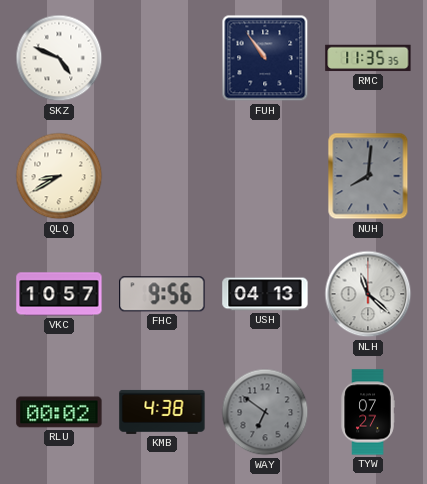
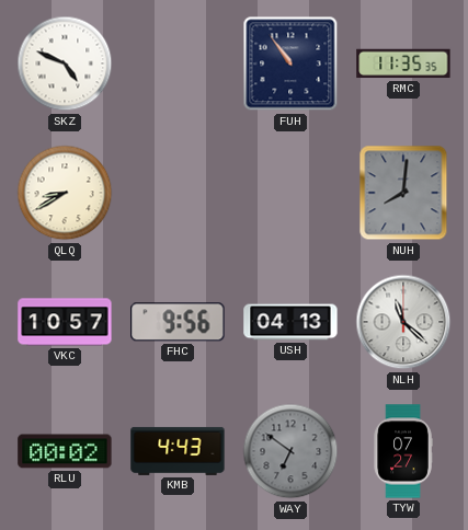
KMB: 4:38 -> 4:43 (178, 451)
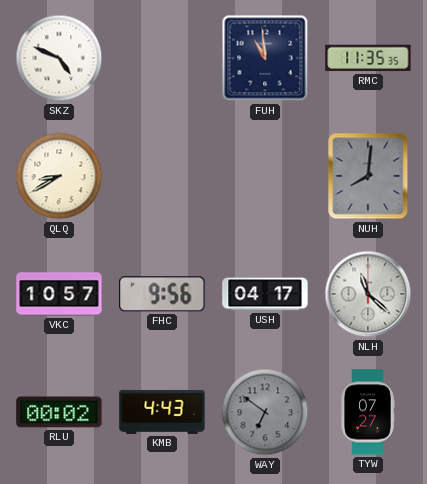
FUH: 10:54 -> 10:59 (265, 58)
USH: 04:13 -> 04:17 (265, 294)
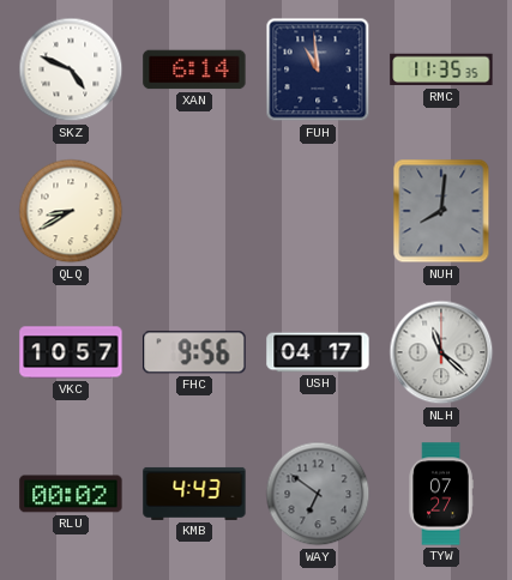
XAN: none -> 6:14 (194, 70)
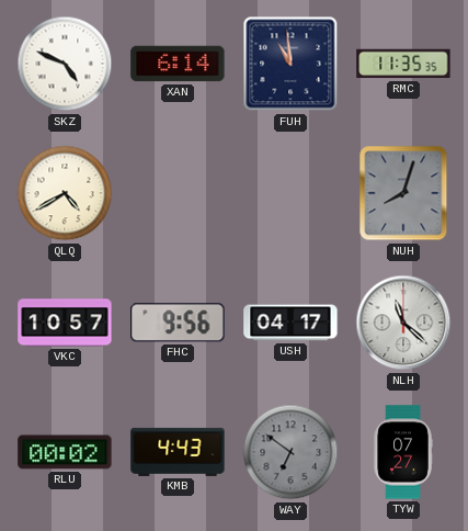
QLQ: 8:40 -> 4:40 (65, 193)
NUH: 8:01 -> 8:03 (403, 193)
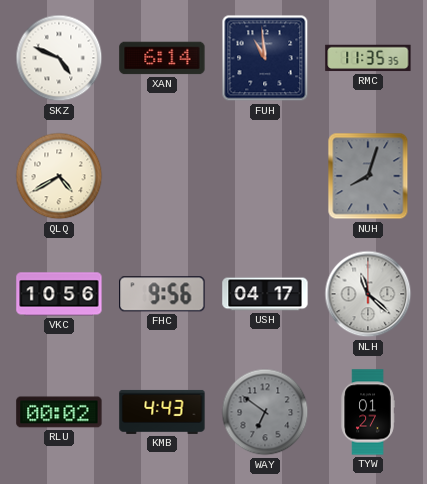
VKC: 10:57 -> 10:56 (59, 294)
TYW: 07:27 -> 01:27 (368, 412)
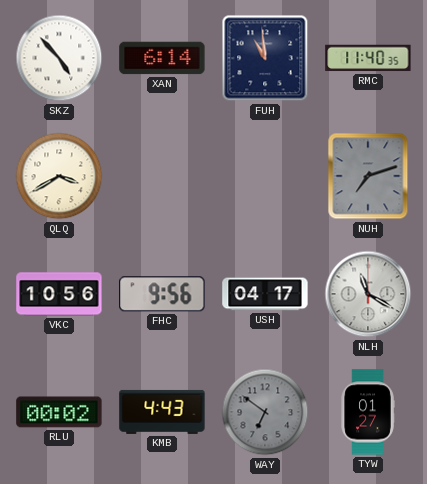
SKZ: 4:49 -> 4:53 (59, 58)
RMC: 11:35 -> 11:40 (368, 58)
QLQ: 4:40 -> 3:40 (59, 176)
NUH: 8:03 -> 7:12 (368, 176)
NLH: 11:22 -> 11:20 (368, 294)
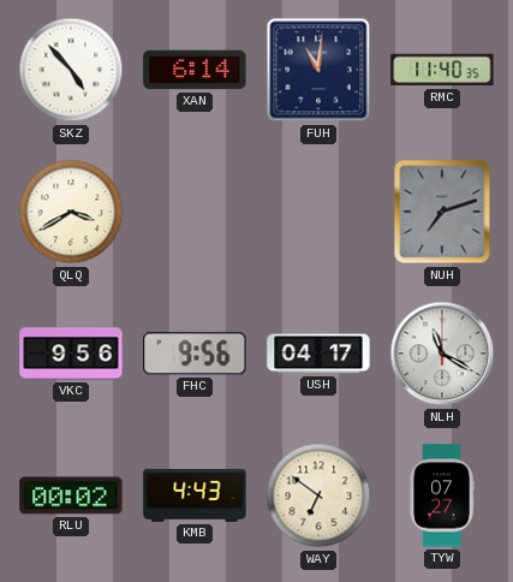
FUH: 10:59 -> 11:01 (318, 70)
VKC: 10:56 -> 9:56 (71, 354)
WAY dial: grey -> cream (318, 495)
TYW: 01:27 -> 07:27 (442, 495)
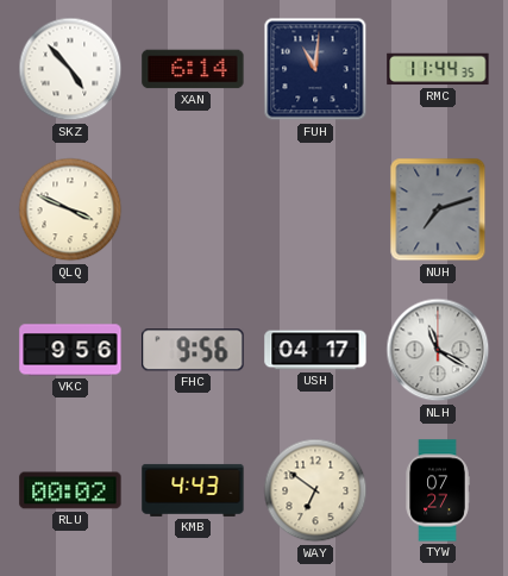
RMC: 11:40 -> 11:44 (438, 69)
QLQ: 3:40 -> 3:49 (70, 209)
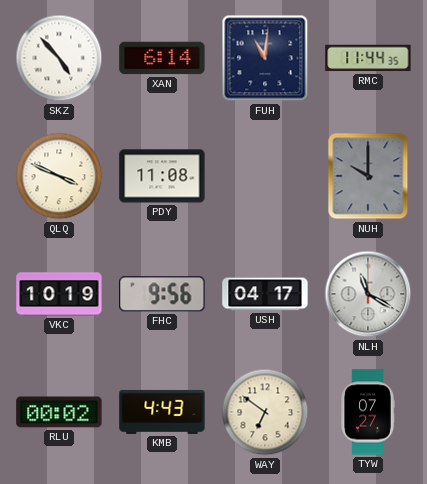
PDY: none -> 11:08 (162, 176)
NUH: 7:12 -> 10:00 (368, 176)
VKC: 9:56 -> 10:19 (59, 294)
